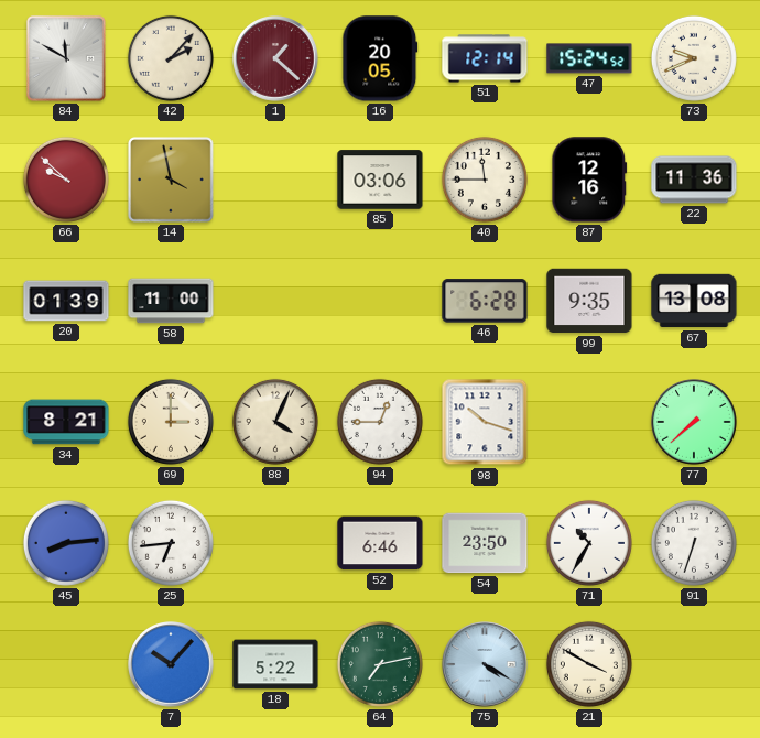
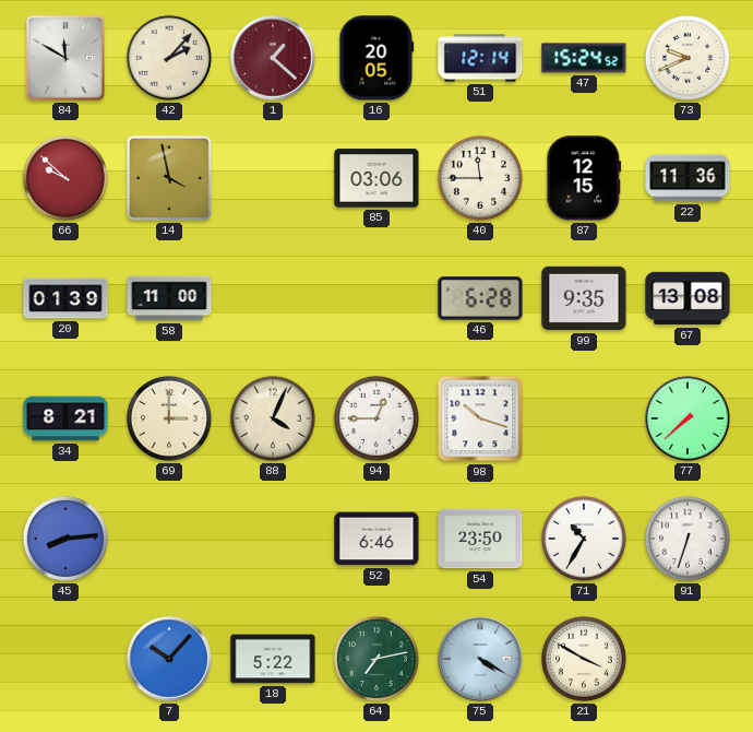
87: 12:16 -> 12:15 (584, 178)
25: 6:44 -> none (171, 543)
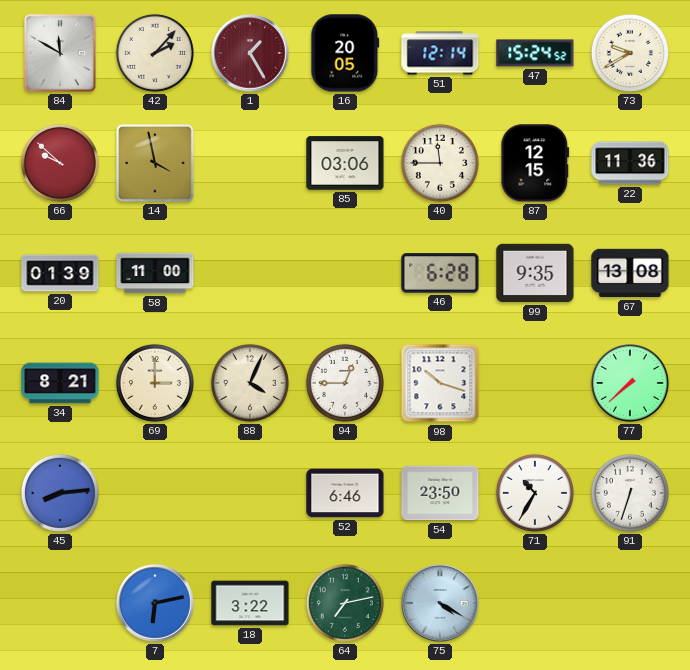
1: 1:22 -> 1:25 (250, 53)
73: 9:41 -> 9:40 (630, 53)
7: 10:07 -> 6:13 (155, 603)
18: 5:22 -> 3:22 (250, 603)
21: 3:50 -> none (584, 659)
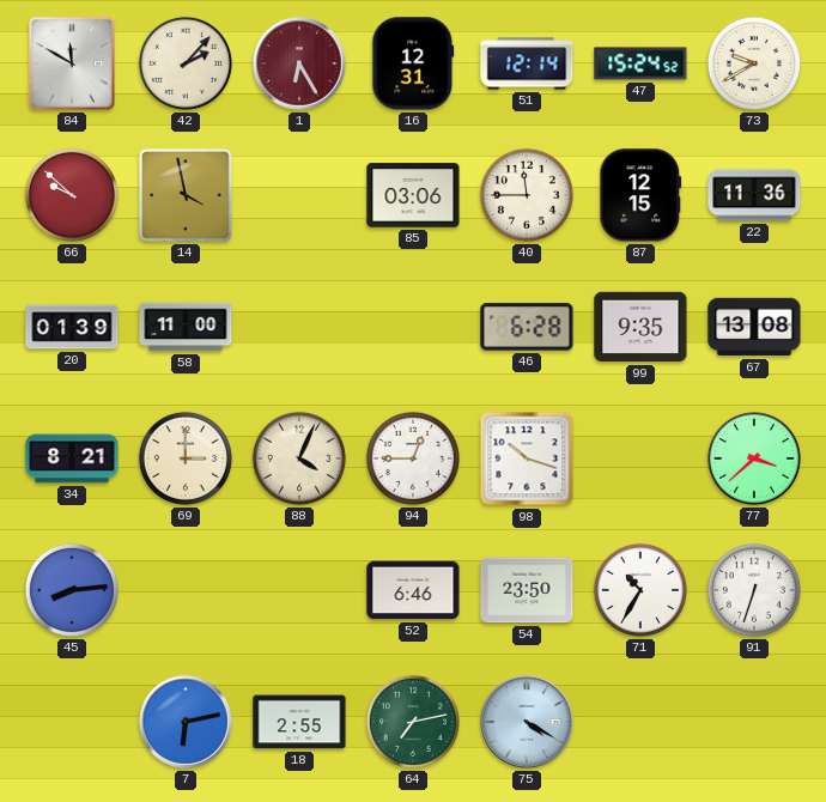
1: 1:25 -> 6:25 (299, 63)
16: 20:05 -> 12:31 (413, 63)
77: 7:38 -> 3:38 (754, 458)
18: 3:22 -> 2:55 (299, 722)
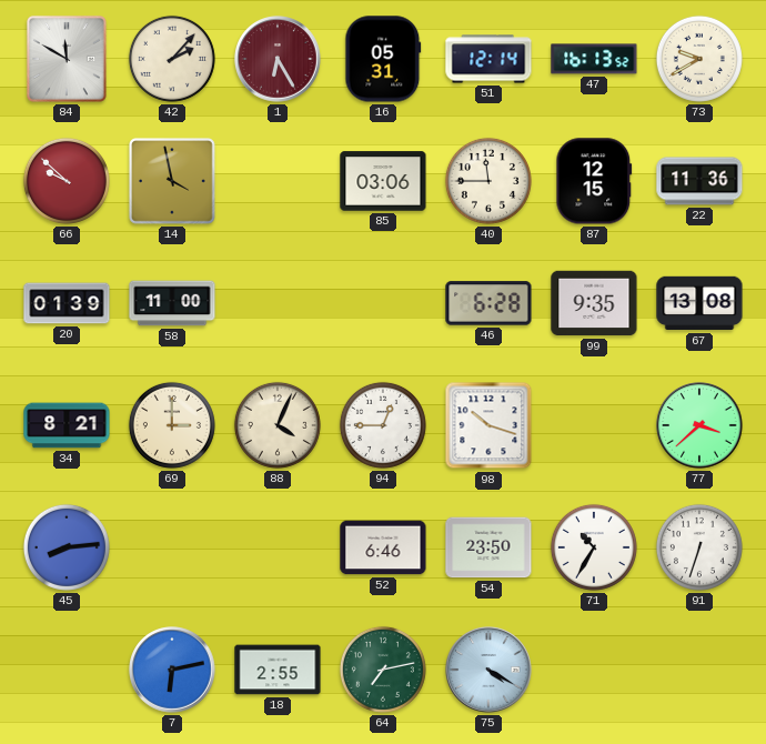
16: 12:31 -> 05:31 (383, 59)
47: 15:24 -> 16:13 (594, 59)
